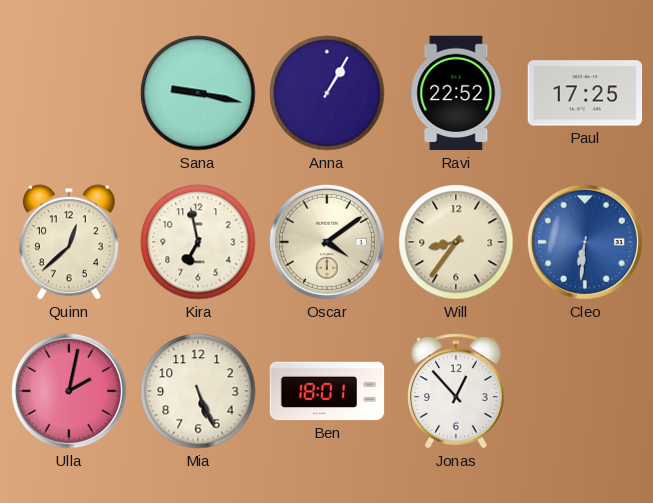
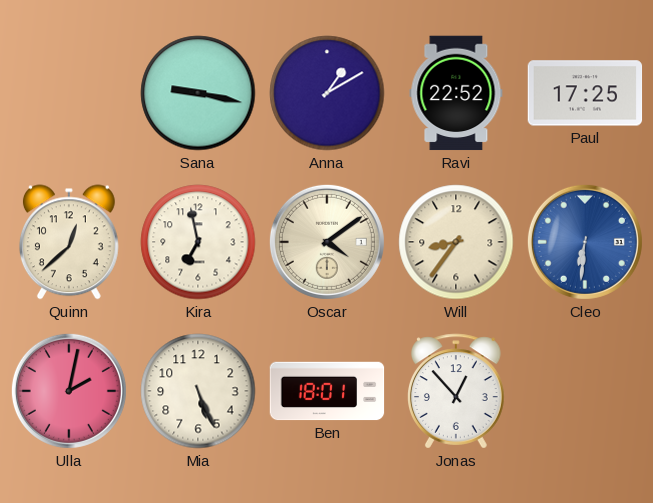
Anna: 1:05 -> 1:10 (327, 93)
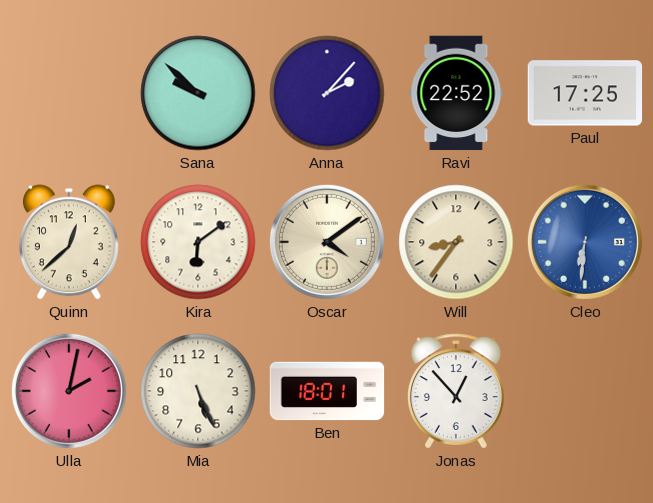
Sana: 9:17 -> 9:52 (198, 93)
Anna: 1:10 -> 2:07 (327, 93)
Kira: 6:58 -> 6:09 (198, 242)
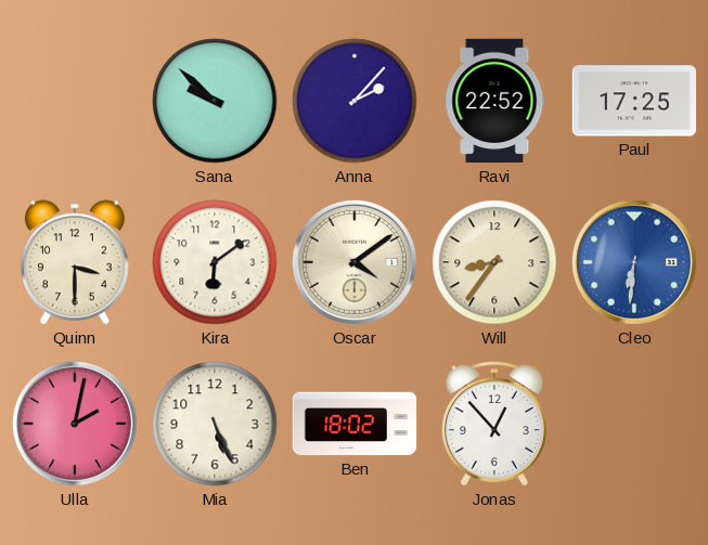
Quinn: 12:38 -> 3:30 (75, 262)
Ben: 18:01 -> 18:02 (355, 424)
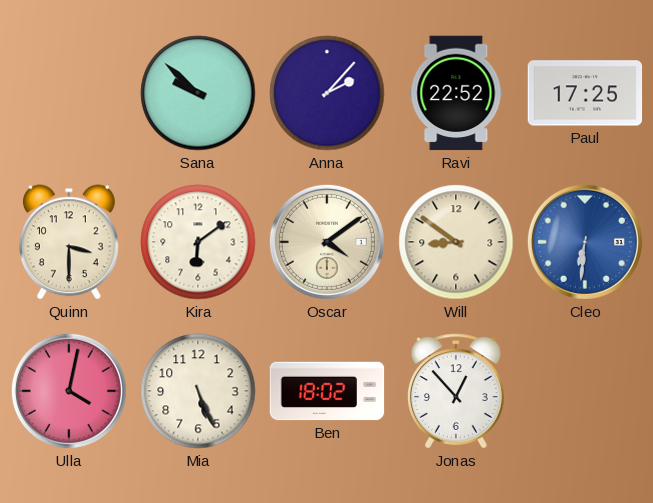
Will: 8:36 -> 8:51 (456, 242)
Ulla: 2:02 -> 4:02 (69, 391)
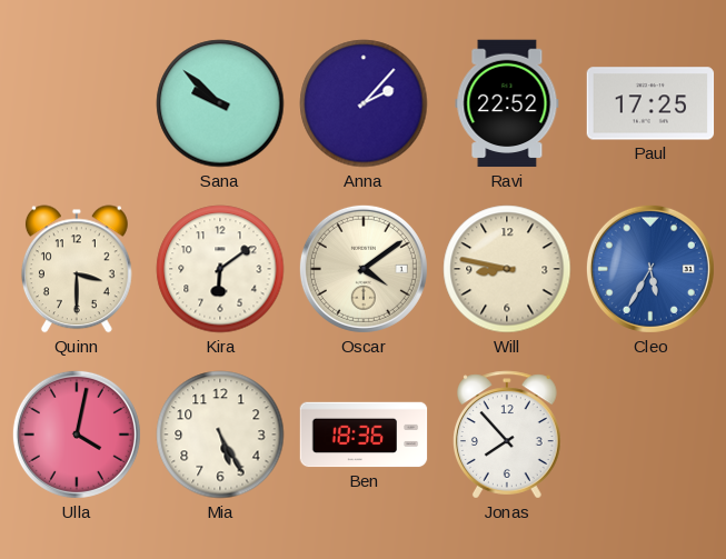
Will: 8:51 -> 8:47 (507, 269)
Cleo: 6:31 -> 5:35 (650, 269)
Mia: 5:26 -> 5:25 (220, 435)
Ben: 18:02 -> 18:36 (364, 435)
Jonas: 12:53 -> 7:53 (508, 435)
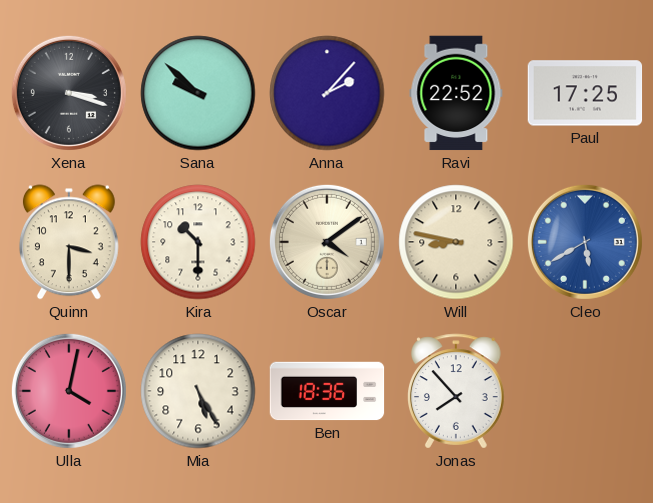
Xena: none -> 3:18 (69, 93)
Kira: 6:09 -> 10:30 (198, 242)
Cleo: 5:35 -> 5:40 (585, 242)
